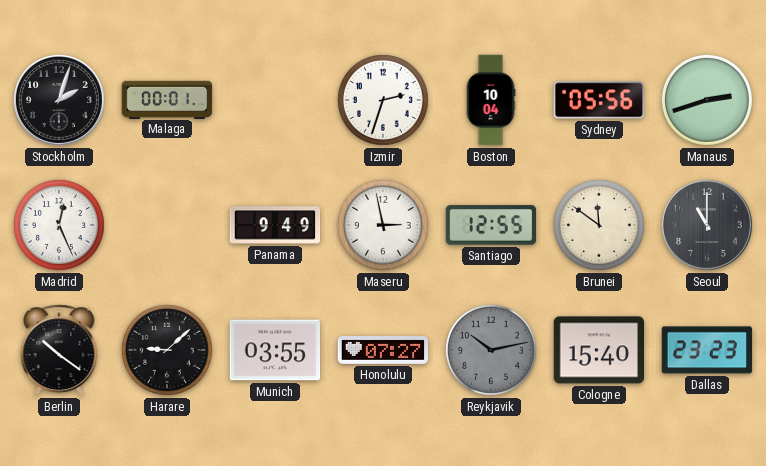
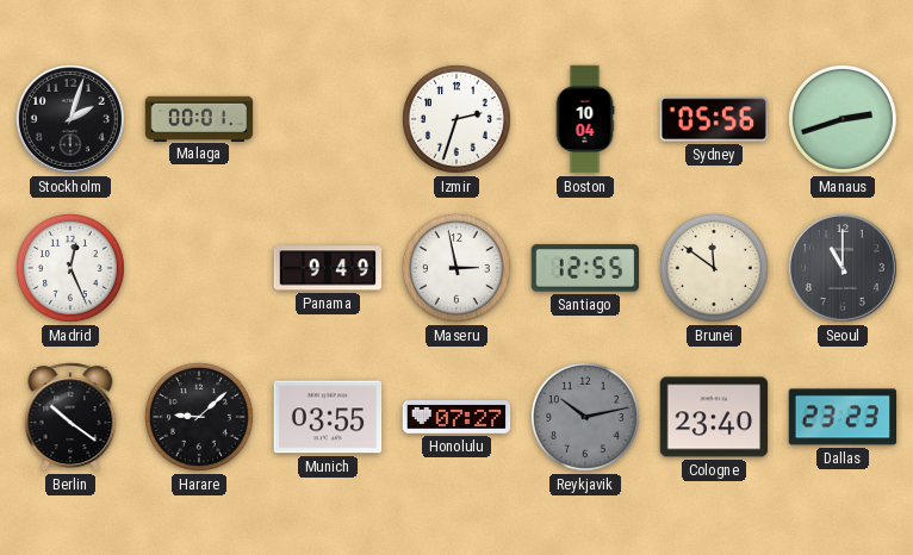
Cologne: 15:40 -> 23:40 (714, 417)
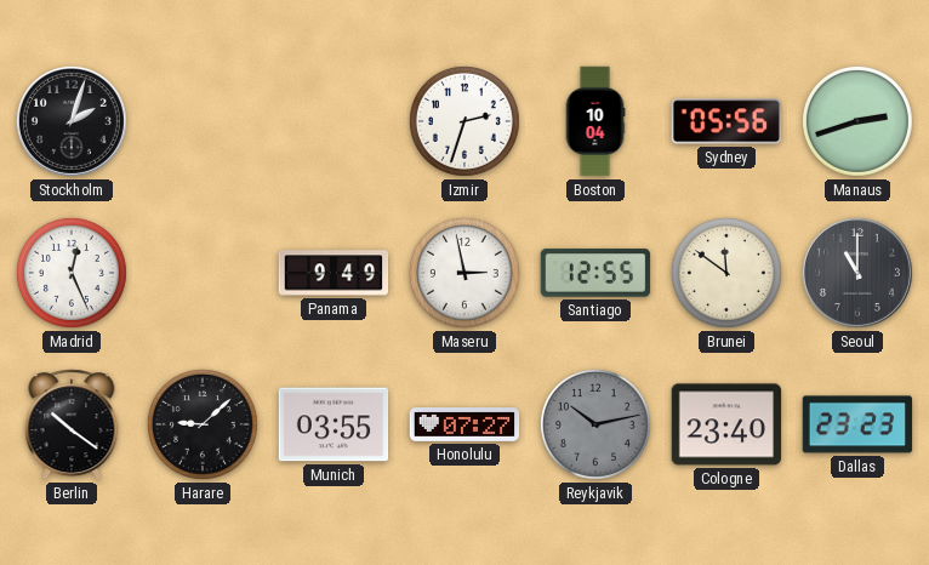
Malaga: 00:01 -> none (199, 118)
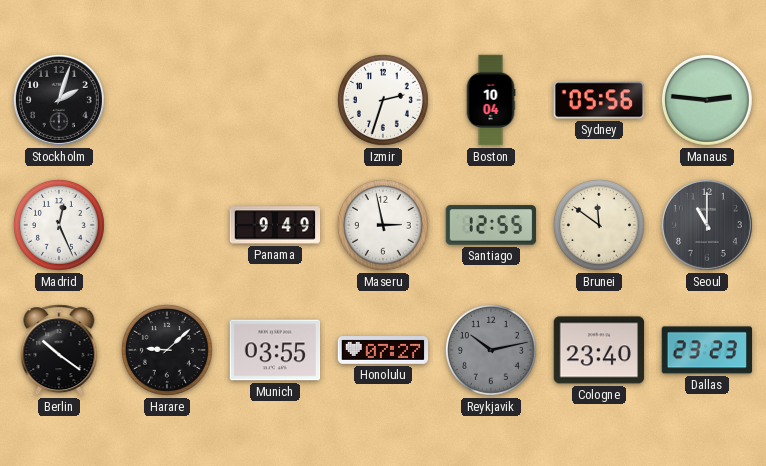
Manaus: 2:42 -> 2:46 (707, 100)
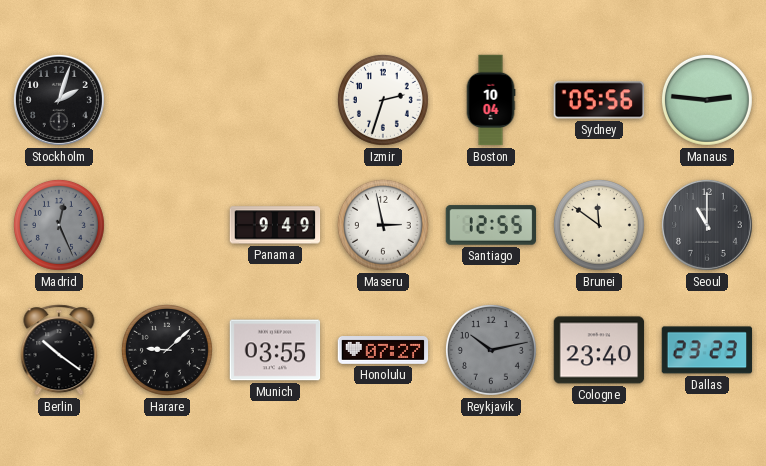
Madrid dial: white -> grey (59, 225)
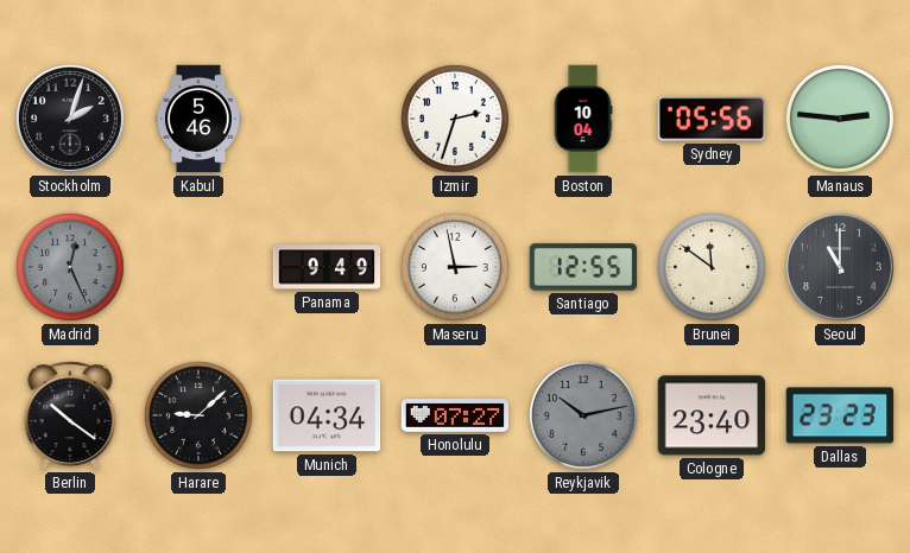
Kabul: none -> 5:46 (198, 119)
Munich: 03:55 -> 04:34 (327, 415)
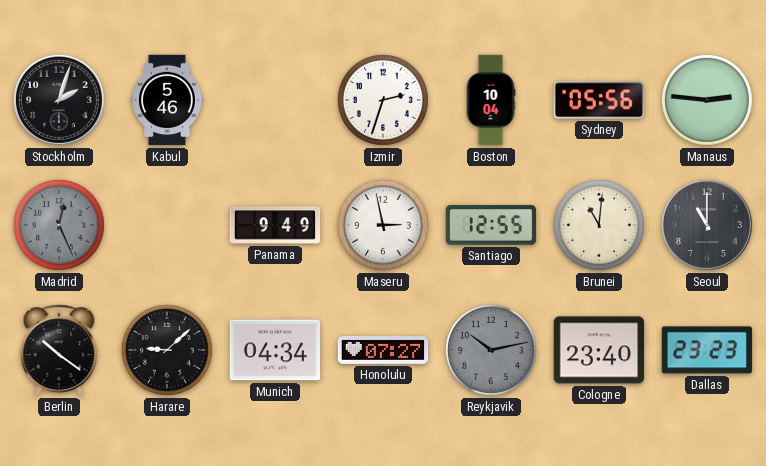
Brunei: 11:51 -> 11:01 (599, 225)
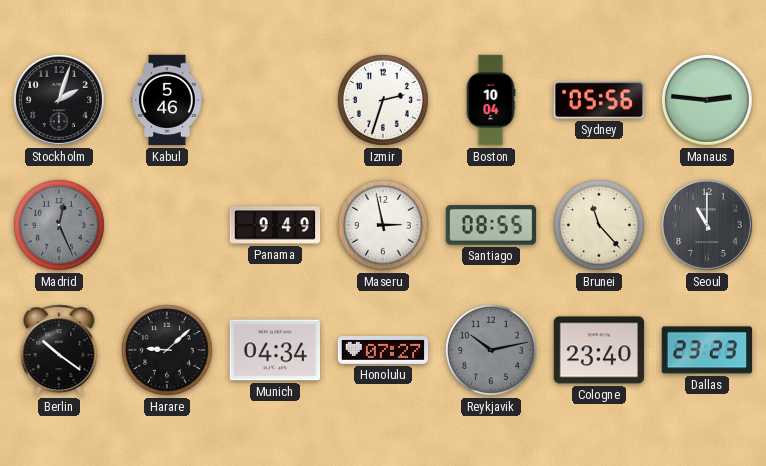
Santiago: 12:55 -> 08:55 (491, 225)
Brunei: 11:01 -> 11:23 (599, 225)
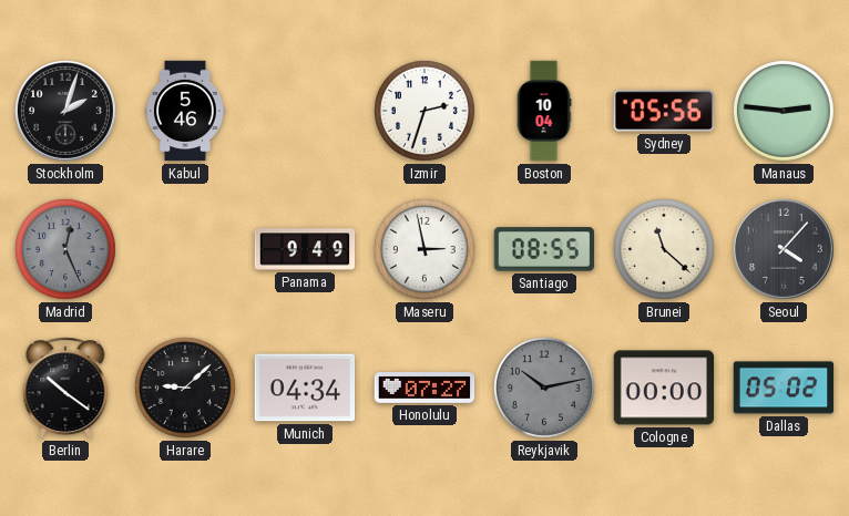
Brunei: 11:23 -> 11:22 (664, 249)
Seoul: 11:00 -> 4:07 (784, 249)
Cologne: 23:40 -> 00:00 (664, 388)
Dallas: 23:23 -> 05:02 (784, 388)
